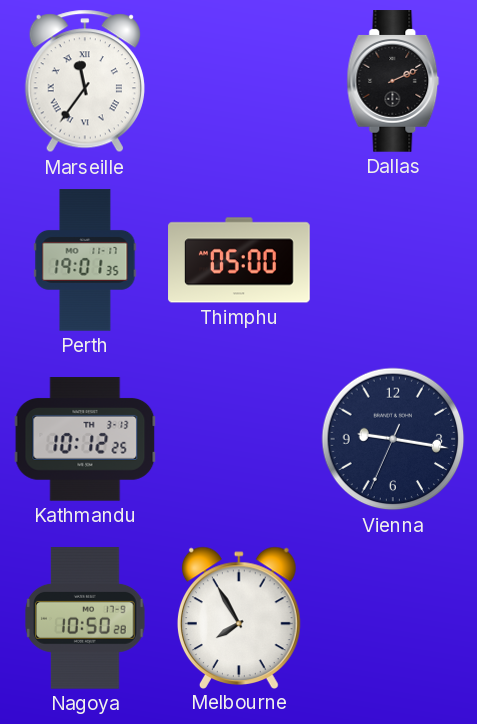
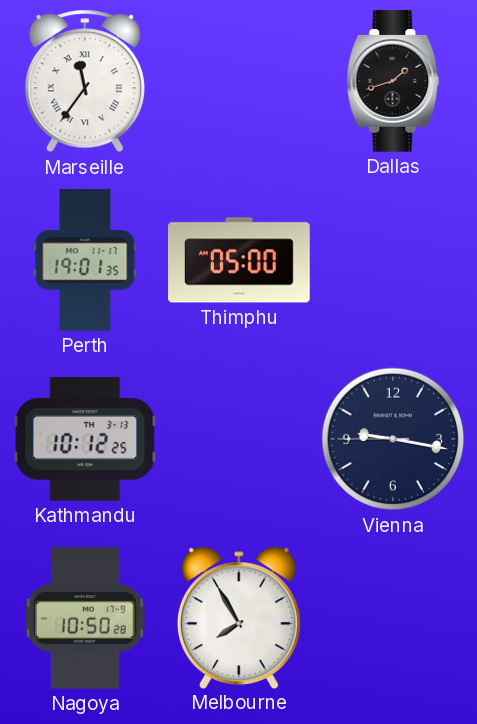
Dallas: 2:11 -> 1:42 (393, 81)
Vienna: 9:16:34 -> 9:16:45 (393, 439)
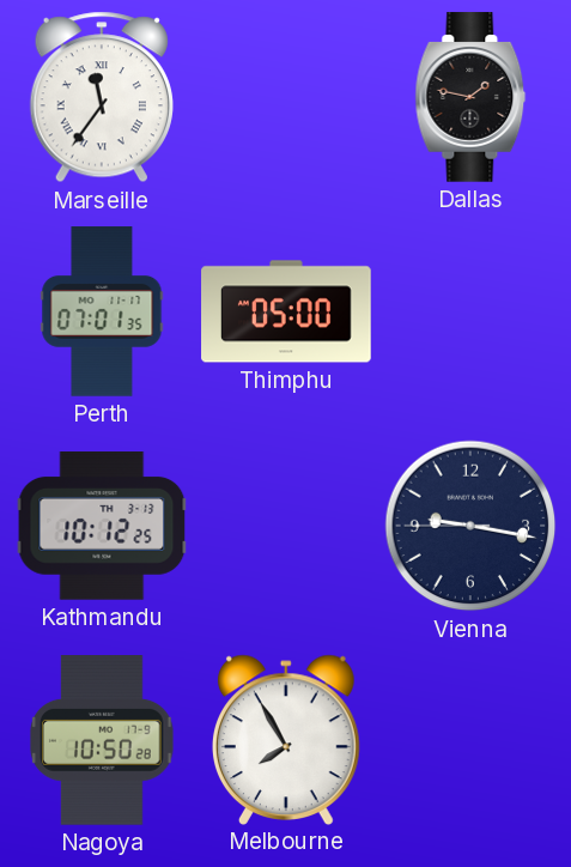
Dallas: 1:42 -> 1:47 (470, 97)
Perth: 19:01 -> 07:01 (102, 311)
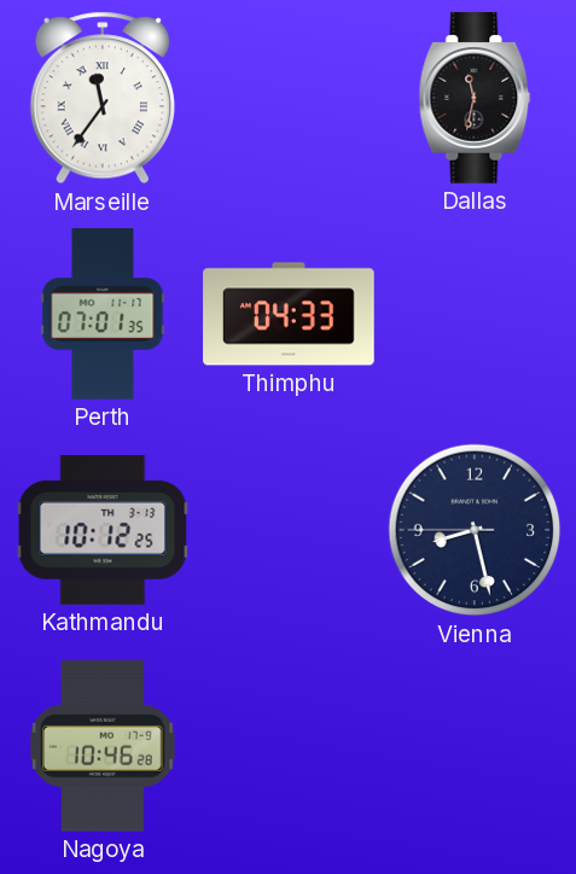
Dallas: 1:47 -> 11:32 (475, 98)
Thimphu: 05:00 -> 04:33 (289, 314)
Vienna: 9:16 -> 8:27 (475, 530)
Nagoya: 10:50 -> 10:46 (103, 746)
Melbourne: 7:55 -> none (287, 739)
